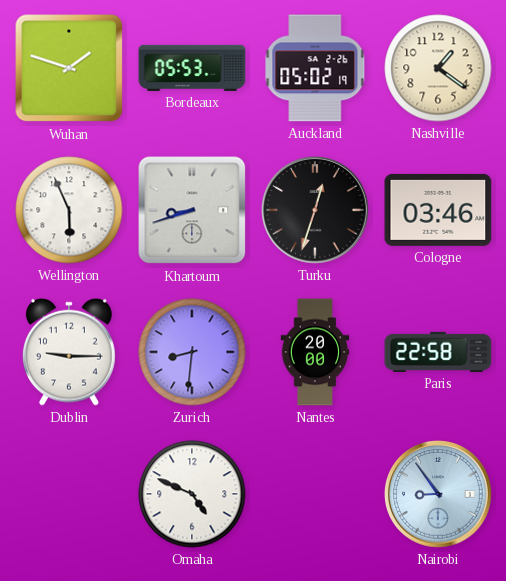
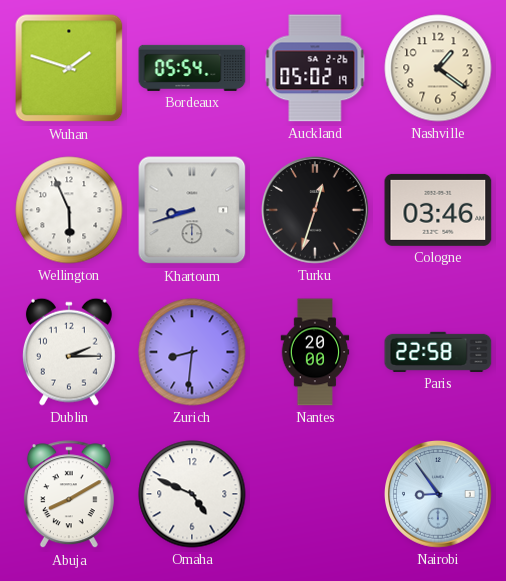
Bordeaux: 05:53 -> 05:54 (192, 68)
Dublin: 9:15 -> 2:15 (69, 352)
Abuja: none -> 8:10 (69, 495)
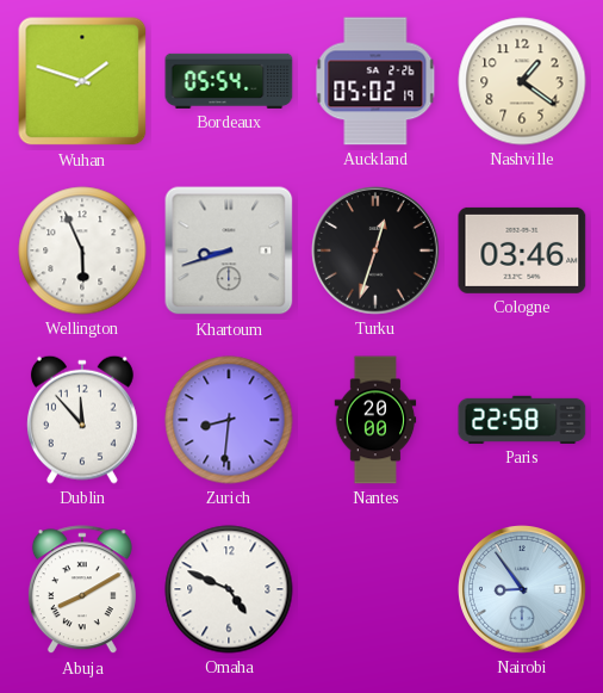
Dublin: 2:15 -> 11:53 (82, 420)
